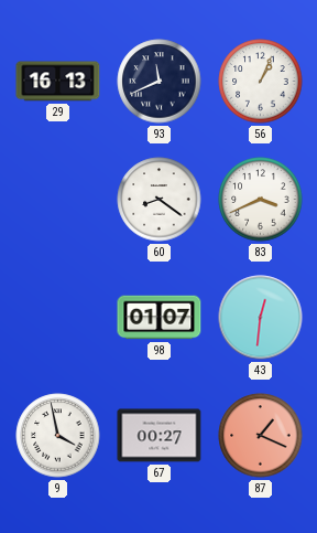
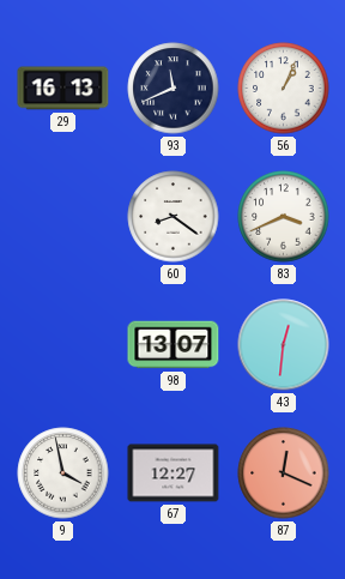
98: 01:07 -> 13:07 (174, 345)
67: 00:27 -> 12:27 (174, 474)
87: 1:19 -> 12:19 (284, 474)
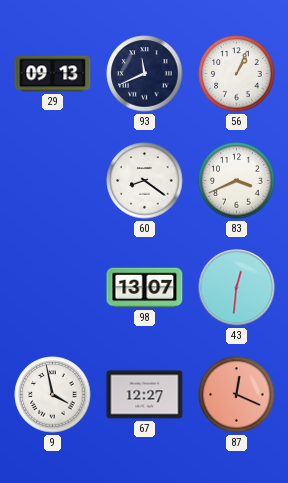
29: 16:13 -> 09:13 (53, 74)
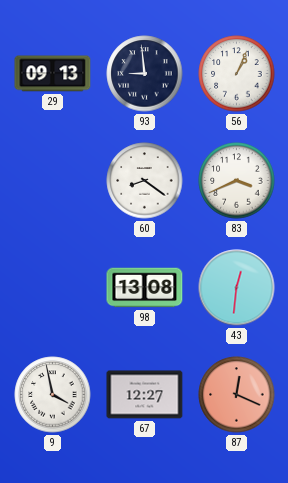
93: 11:41 -> 8:59 (145, 74)
98: 13:07 -> 13:08 (145, 288)
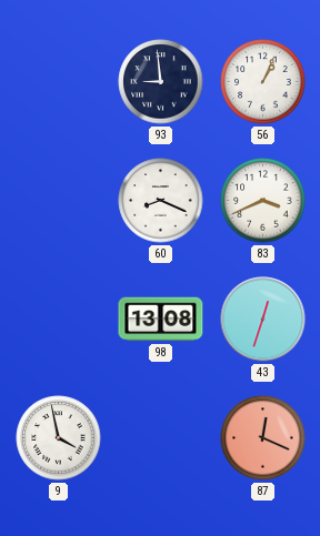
29: 09:13 -> none (53, 74)
60: 8:21 -> 8:19 (161, 201)
43: 12:31 -> 12:33 (263, 320)
67: 12:27 -> none (145, 395)
